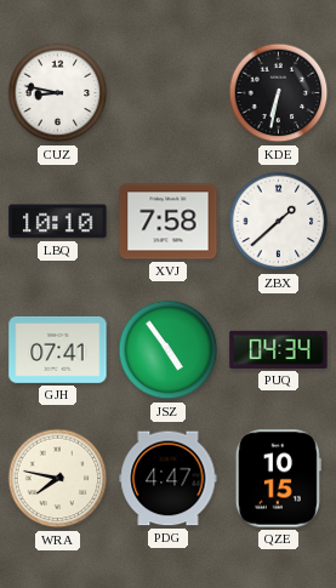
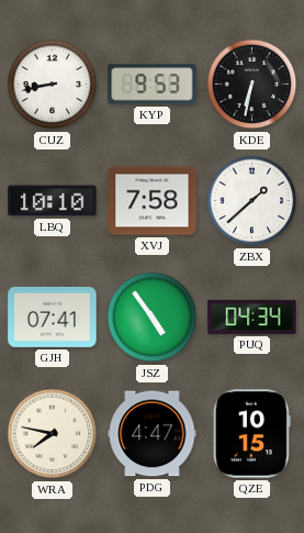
CUZ: 8:47 -> 8:43 (53, 85)
KYP: none -> 9:53 (153, 85)
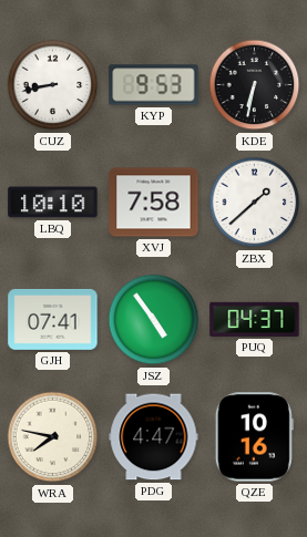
PUQ: 04:34 -> 04:37 (255, 319)
QZE: 10:15 -> 10:16 (254, 437)
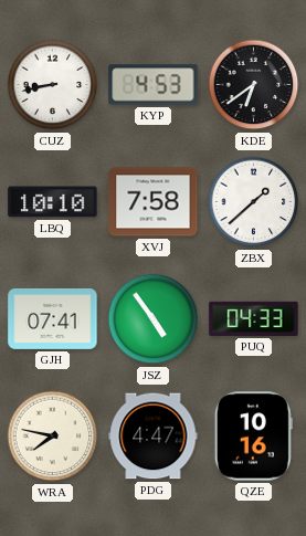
KYP: 9:53 -> 4:53 (154, 85)
KDE: 6:32 -> 6:39 (254, 85)
PUQ: 04:37 -> 04:33 (254, 318)
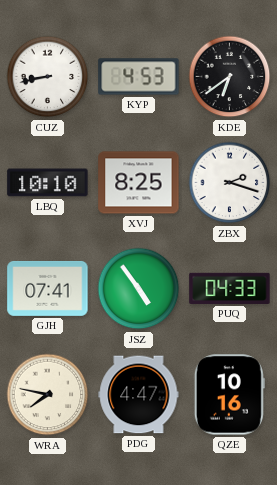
XVJ: 7:58 -> 8:25 (139, 183)
ZBX: 1:38 -> 2:18 (230, 183)
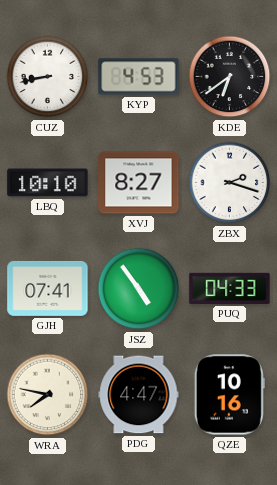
XVJ: 8:25 -> 8:27 (139, 183)
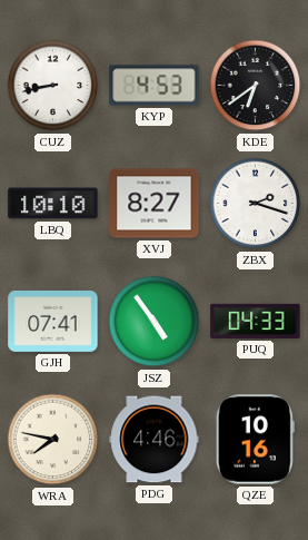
PDG: 4:47 -> 4:46 (155, 440)
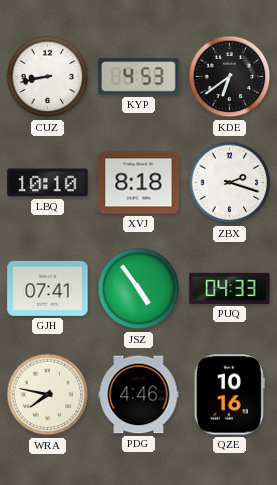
XVJ: 8:27 -> 8:18 (139, 183)
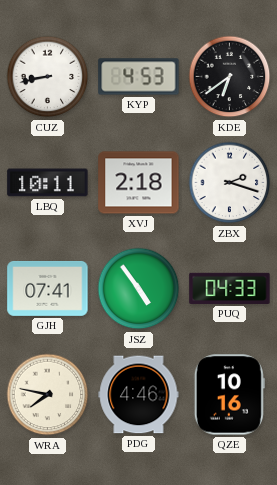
LBQ: 10:10 -> 10:11 (48, 183)
XVJ: 8:18 -> 2:18 (139, 183)
